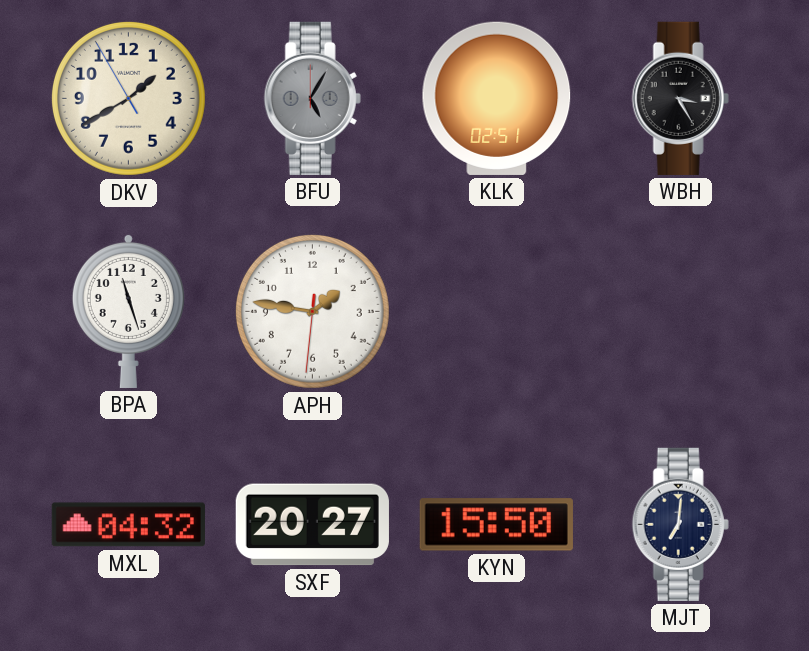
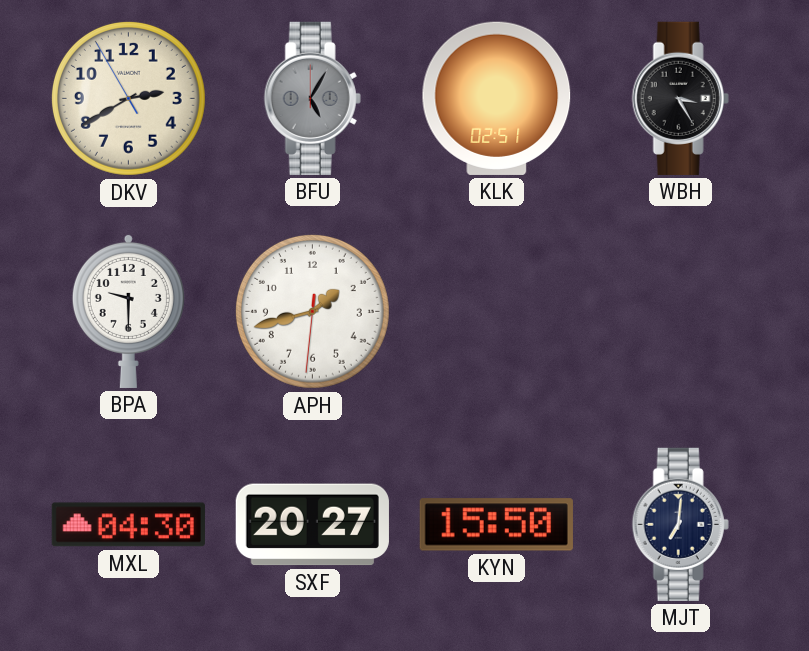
DKV: 1:39 -> 2:39 (128, 98)
BPA: 11:27 -> 9:30 (128, 311)
APH: 1:46 -> 1:42 (312, 311)
MXL: 04:32 -> 04:30 (128, 525)
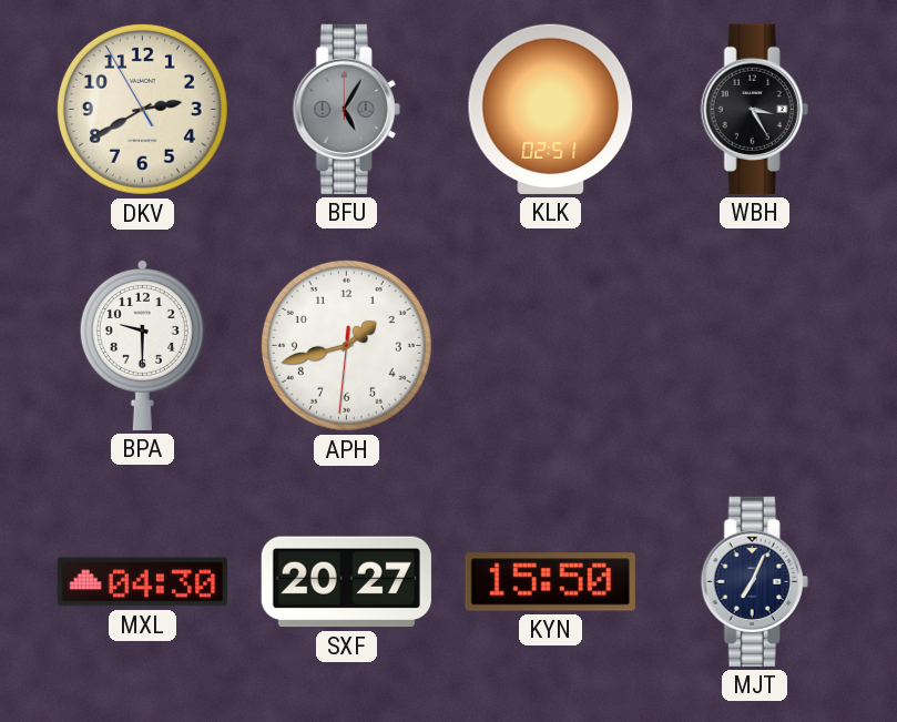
MJT: 7:01 -> 7:04 (754, 581)
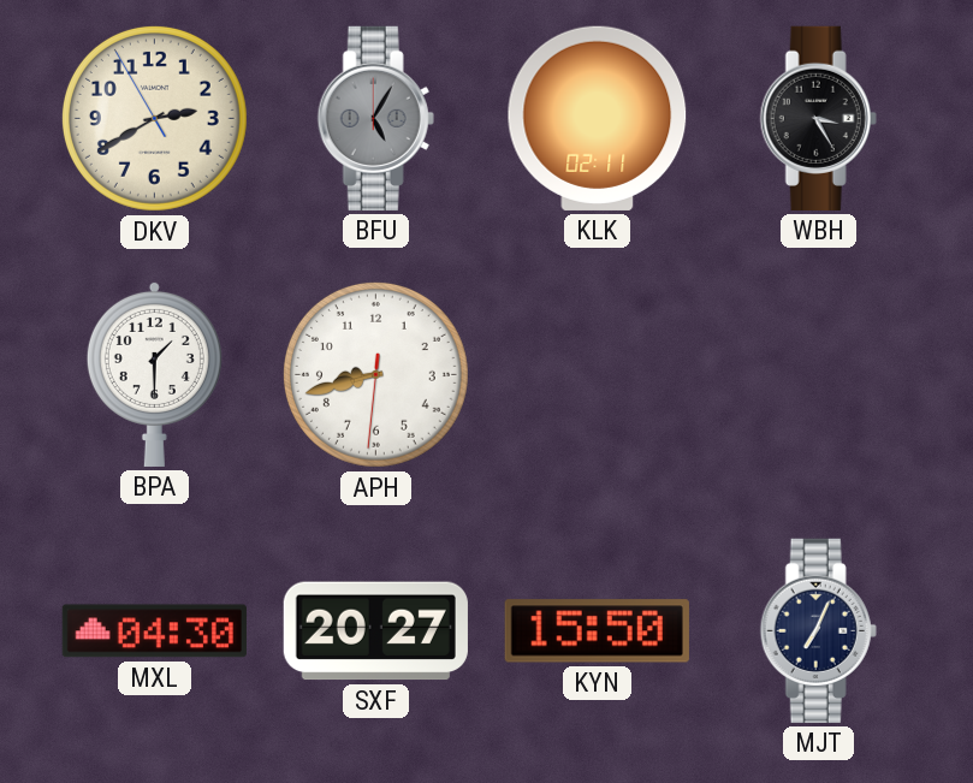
KLK: 02:51 -> 02:11 (598, 118)
BPA: 9:30 -> 1:30 (154, 374)
APH: 1:42 -> 8:42 (375, 374)
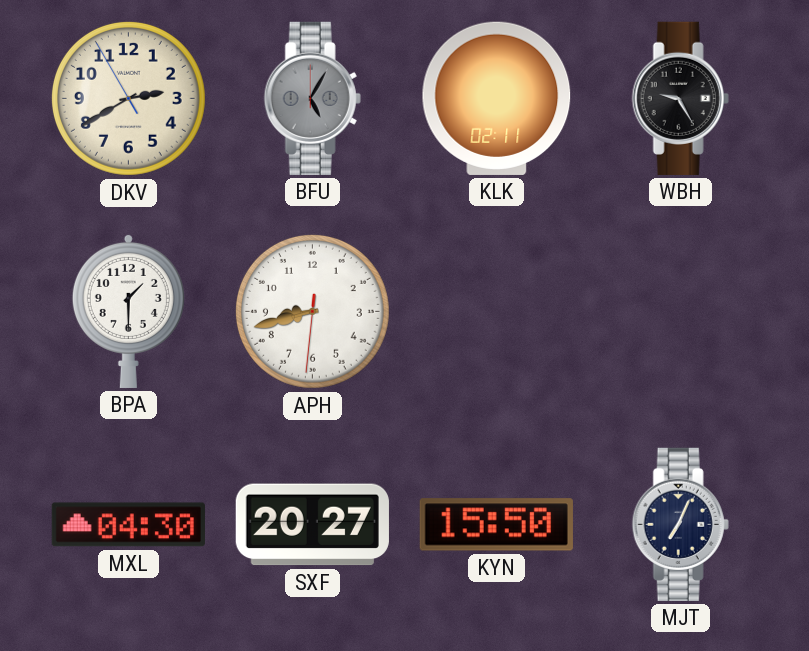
WBH: 3:25 -> 9:25 (680, 98)
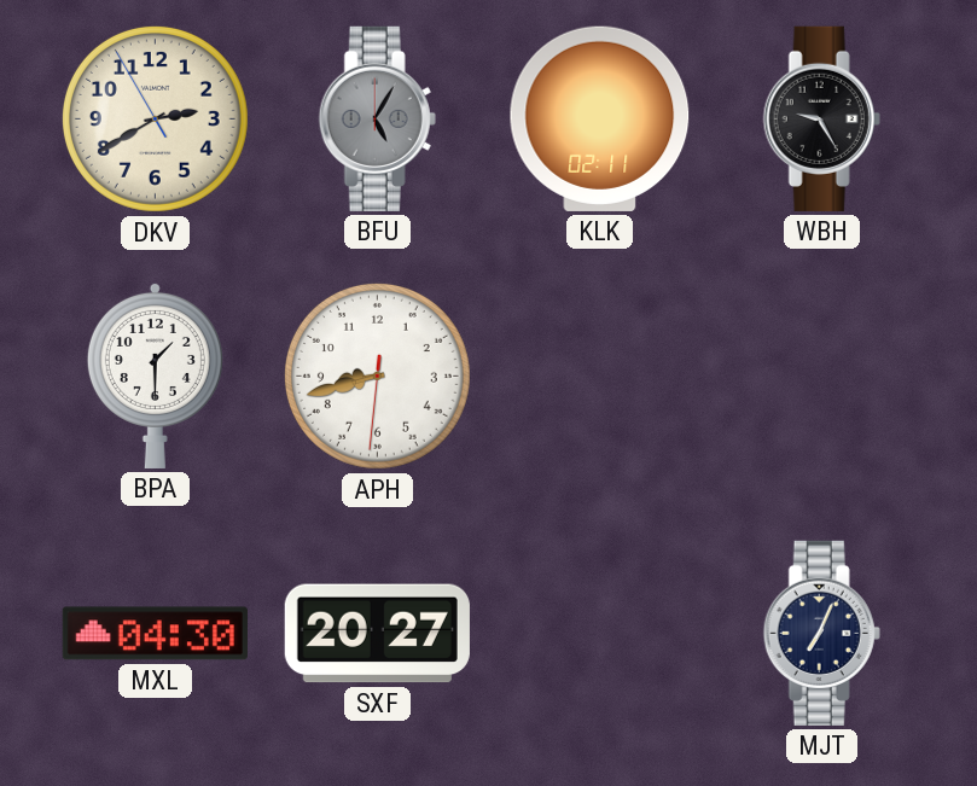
KYN: 15:50 -> none (496, 525)
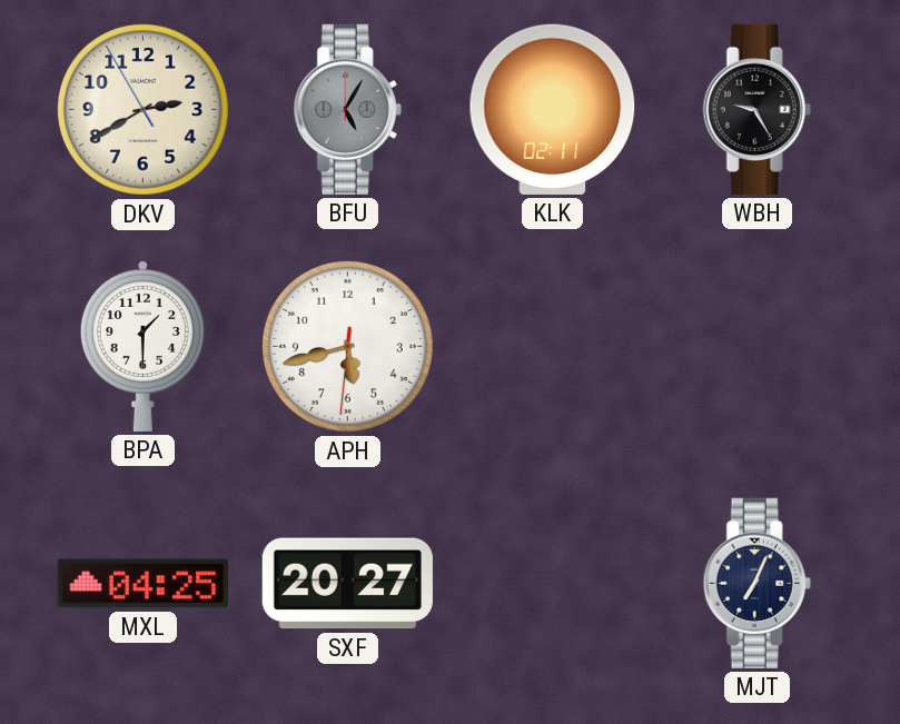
APH: 8:42 -> 5:42 (347, 346)
MXL: 04:30 -> 04:25 (142, 584)
